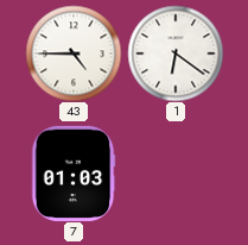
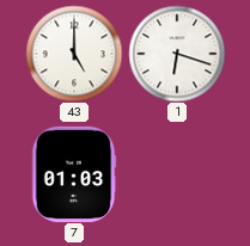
43: 4:45 -> 5:00 (74, 54)
1: 6:21 -> 6:18 (177, 54)
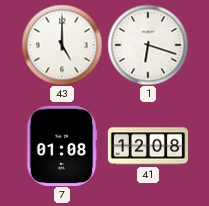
7: 01:03 -> 01:08 (62, 146)
41: none -> 12:08 (147, 146)
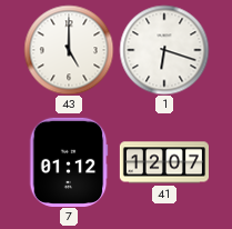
7: 01:08 -> 01:12 (69, 162)
41: 12:08 -> 12:07 (163, 162)
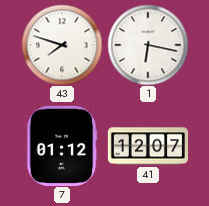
43: 5:00 -> 7:48 (62, 45)
1: 6:18 -> 6:17 (148, 45)
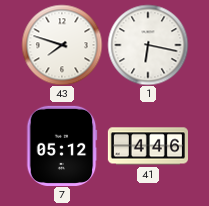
7: 01:12 -> 05:12 (62, 146)
41: 12:07 -> 4:46 (147, 146)
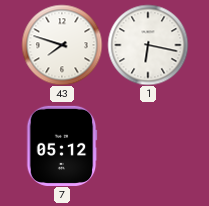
41: 4:46 -> none (147, 146)
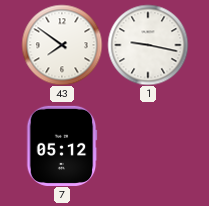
43: 7:48 -> 7:51 (62, 45)
1: 6:17 -> 9:17 (148, 45)
